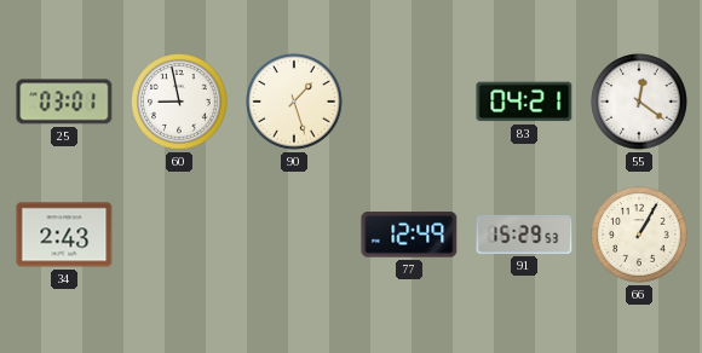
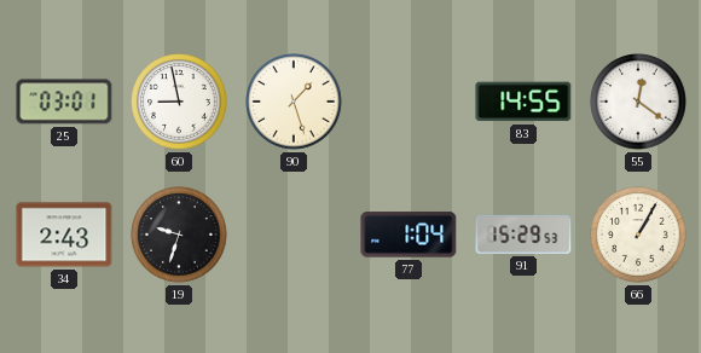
83: 04:21 -> 14:55 (523, 102)
19: none -> 9:33 (179, 235)
77: 12:49 -> 1:04 (409, 235)
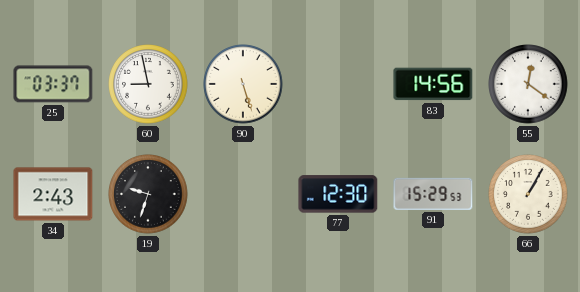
25: 03:01 -> 03:37 (53, 84)
90: 1:27 -> 5:27 (243, 84)
83: 14:55 -> 14:56 (433, 84)
77: 1:04 -> 12:30 (338, 194)
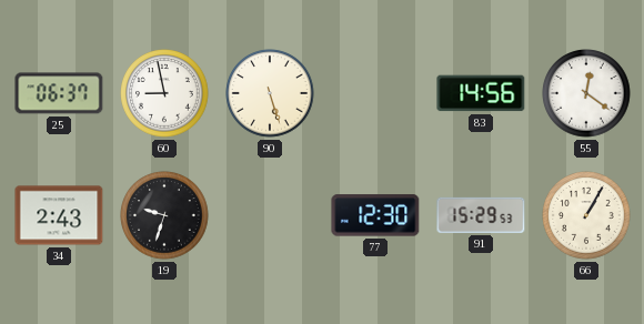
25: 03:37 -> 06:37 (59, 93)
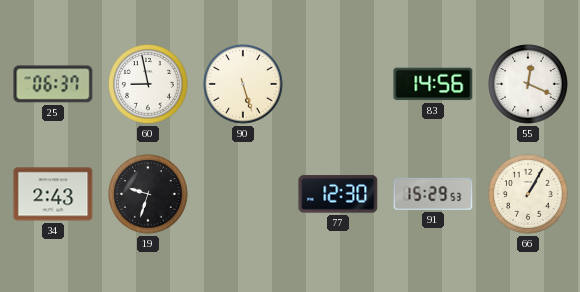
55: 12:21 -> 12:19 (528, 84)
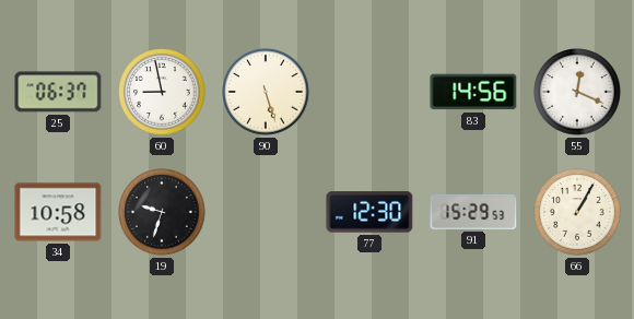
34: 2:43 -> 10:58 (58, 212)
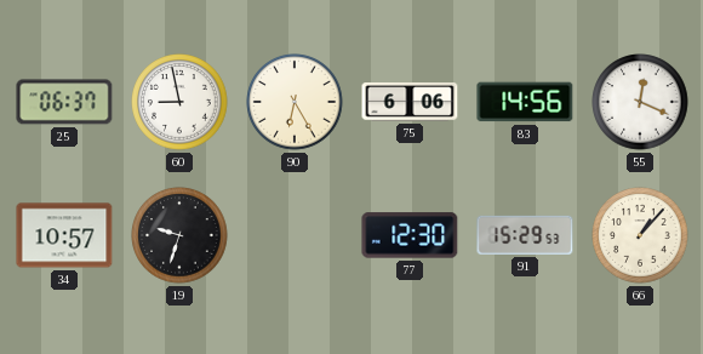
90: 5:27 -> 6:25 (295, 102)
75: none -> 6:06 (410, 102)
34: 10:58 -> 10:57 (64, 235)
66: 1:05 -> 1:07 (640, 235)
